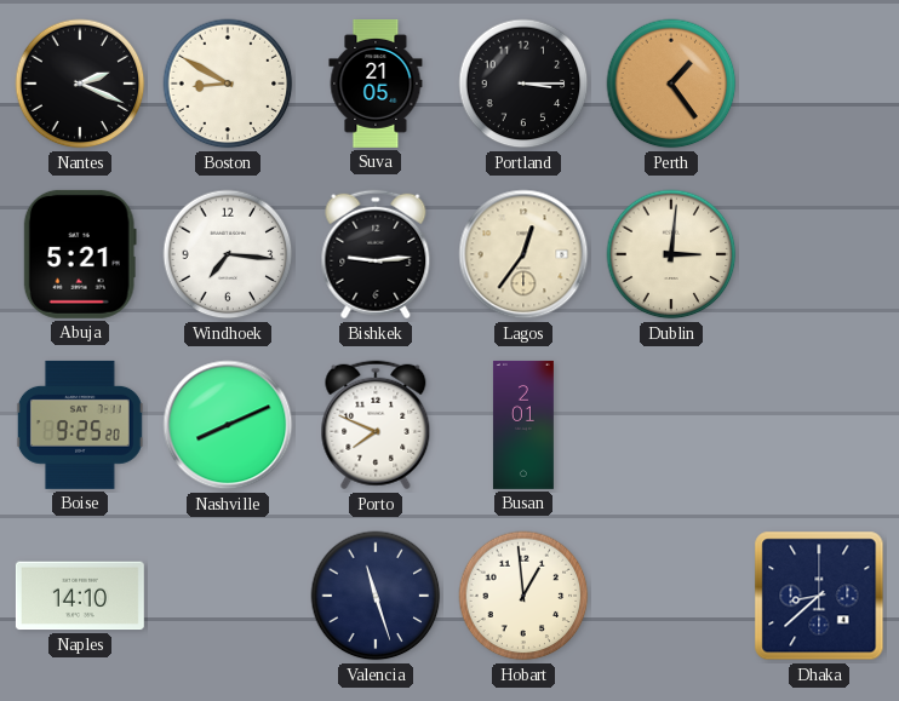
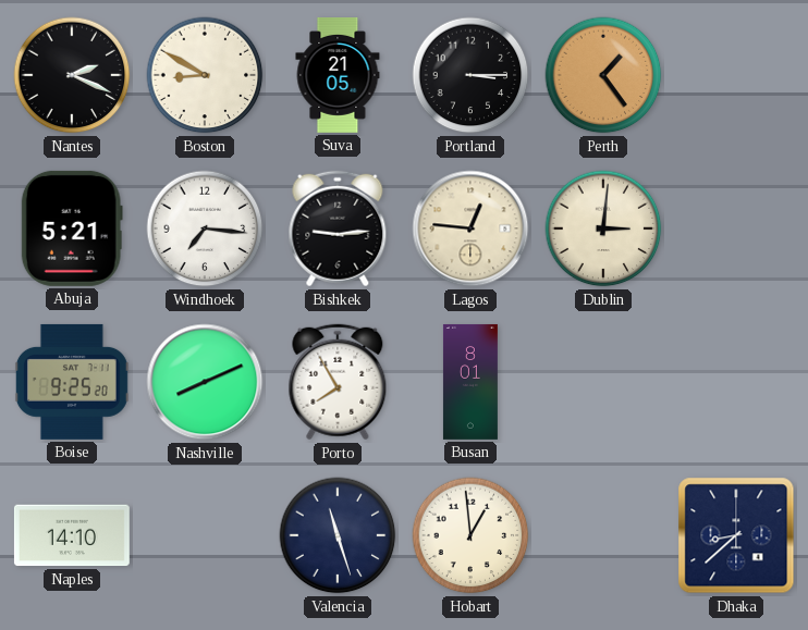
Lagos: 12:36 -> 12:46 (470, 228)
Porto: 7:49 -> 7:55 (338, 382)
Busan: 2:01 -> 8:01 (470, 382)
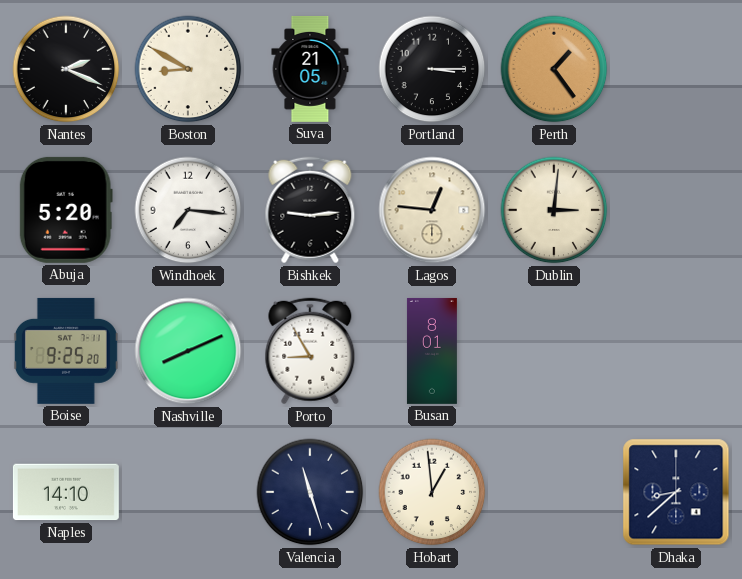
Abuja: 5:21 -> 5:20 (66, 210)
Porto: 7:55 -> 8:55 (310, 351)
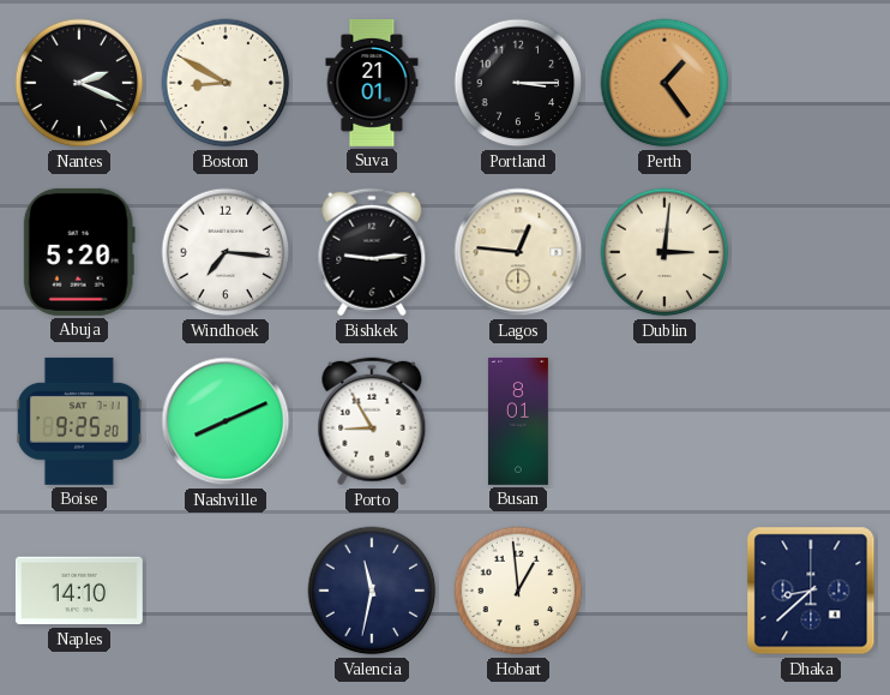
Suva: 21:05 -> 21:01 (372, 83)
Valencia: 11:27 -> 11:32 (372, 591)
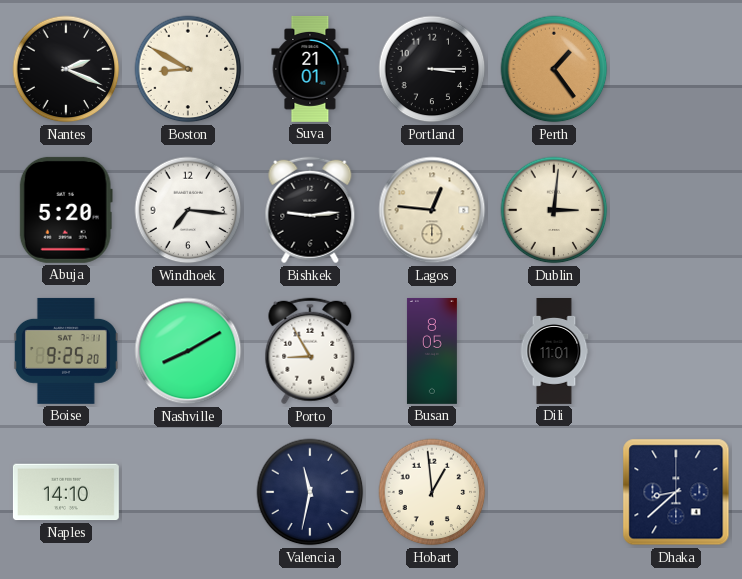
Nashville: 8:11 -> 8:10 (188, 351)
Busan: 8:01 -> 8:05 (432, 351)
Dili: none -> 11:01 (554, 352)
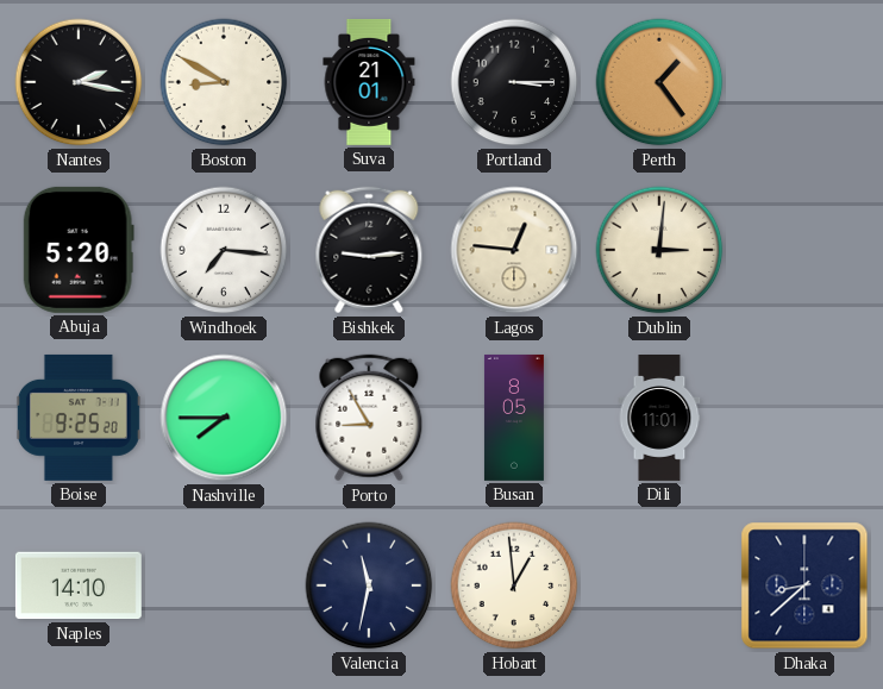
Nantes: 2:19 -> 2:17 (79, 82)
Nashville: 8:10 -> 7:45 (224, 418)
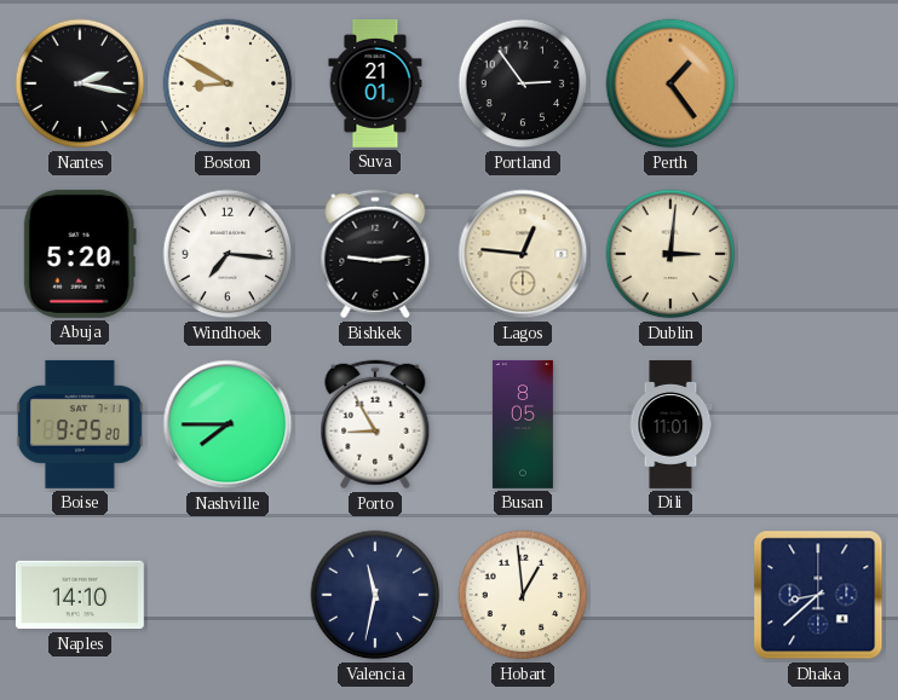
Portland: 3:15 -> 2:54 (523, 83)
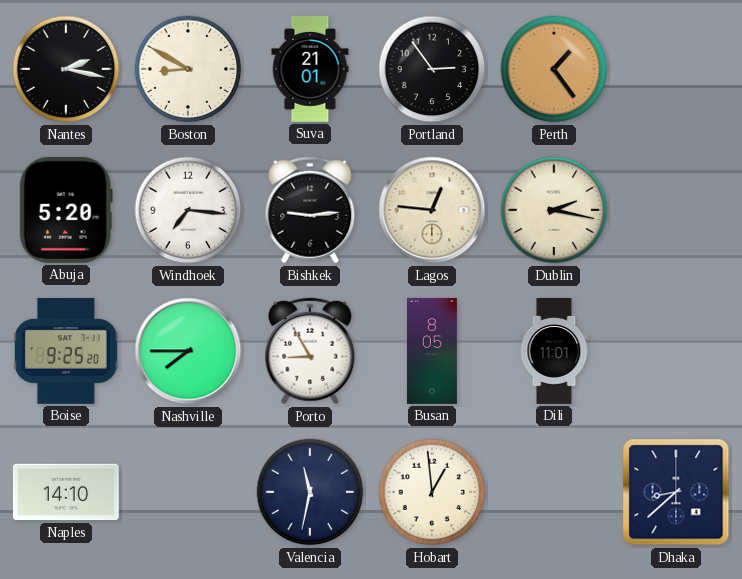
Dublin: 3:01 -> 2:17 (554, 210)
